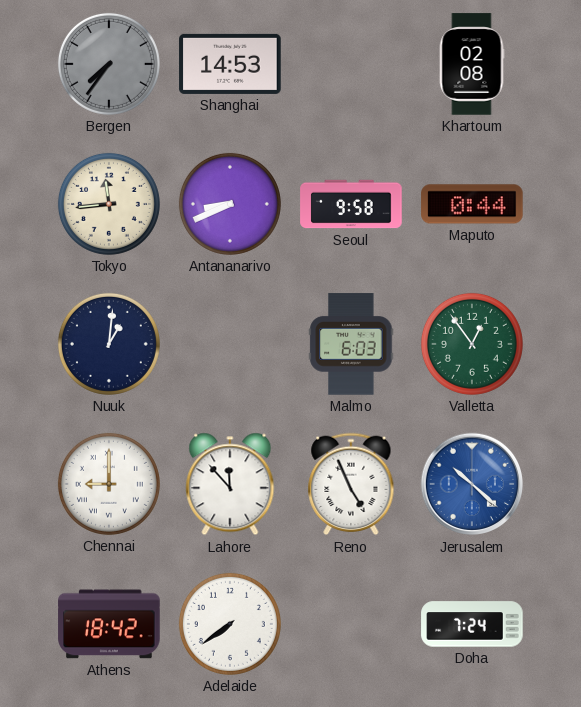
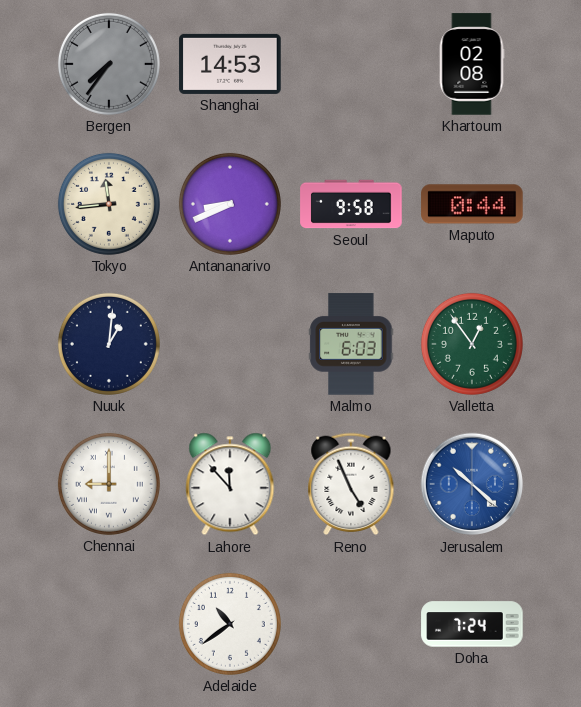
Athens: 18:42 -> none (109, 624)
Adelaide: 7:39 -> 10:39 (230, 624)
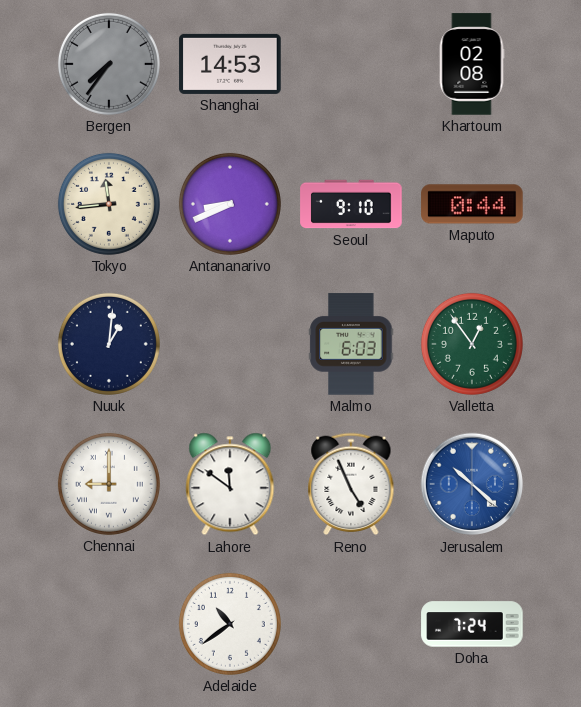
Seoul: 9:58 -> 9:10 (351, 204)
Lahore: 11:53 -> 11:51 (230, 484)
